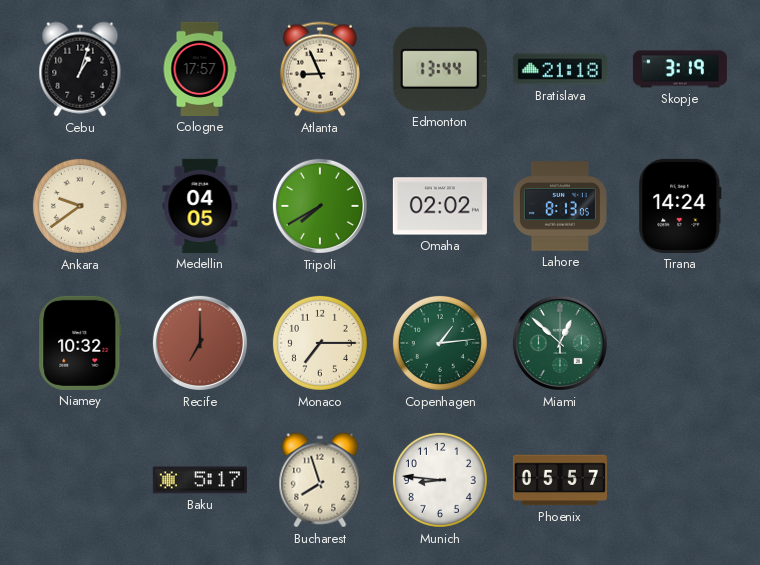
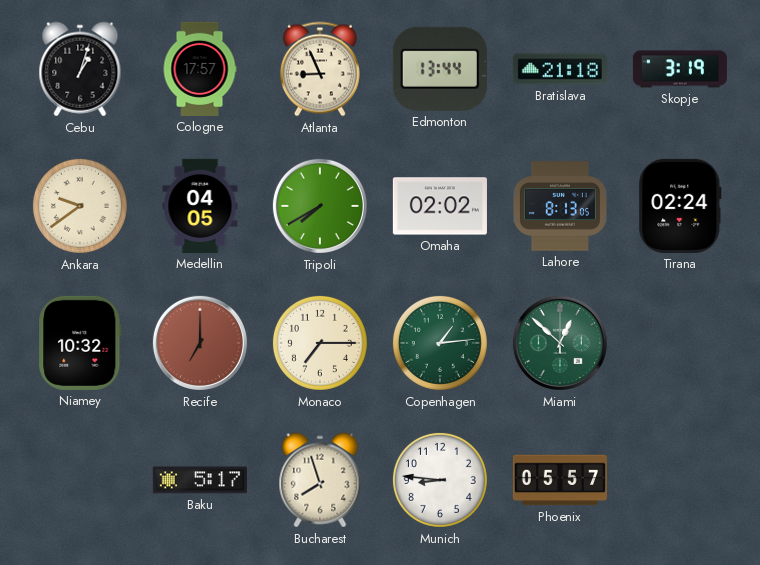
Tirana: 14:24 -> 02:24 (680, 206)
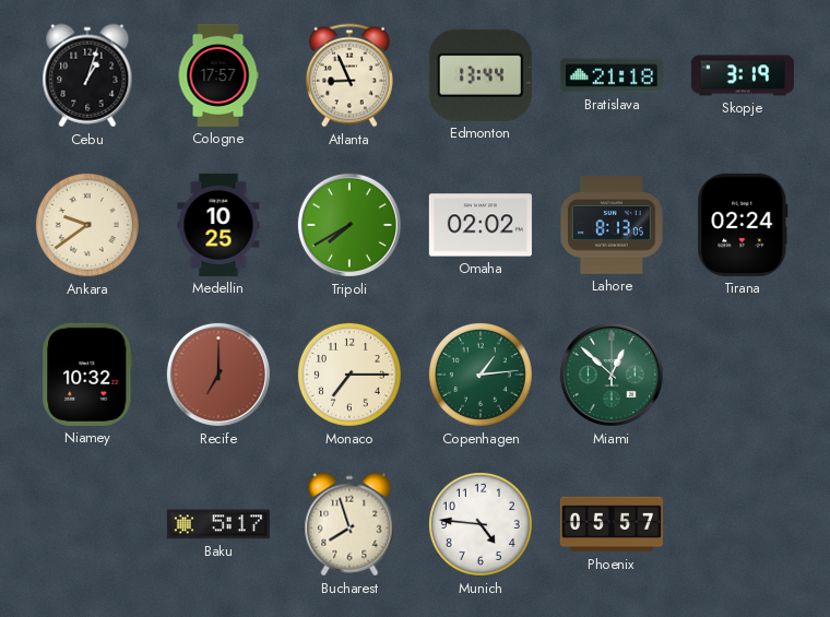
Medellin: 04:05 -> 10:25 (218, 225)
Munich: 8:46 -> 4:46 (481, 524)
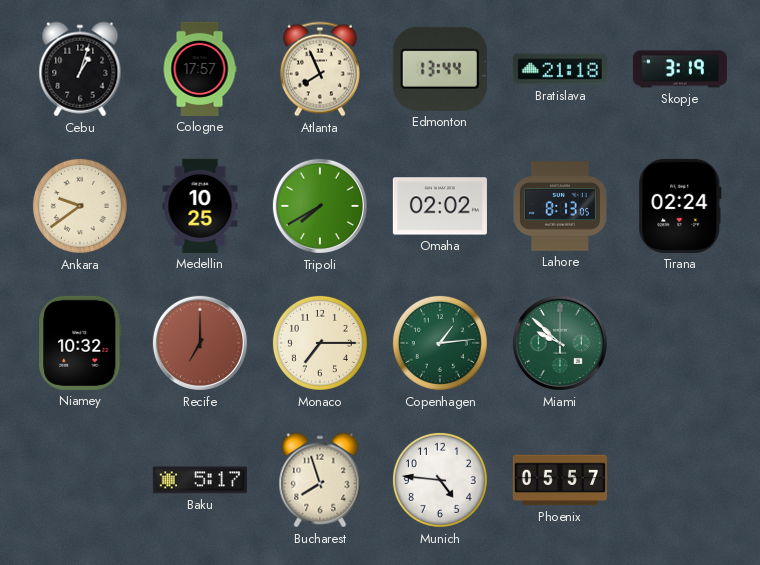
Atlanta: 8:56 -> 7:56 (320, 69)
Miami: 12:52 -> 9:52 (560, 343)
